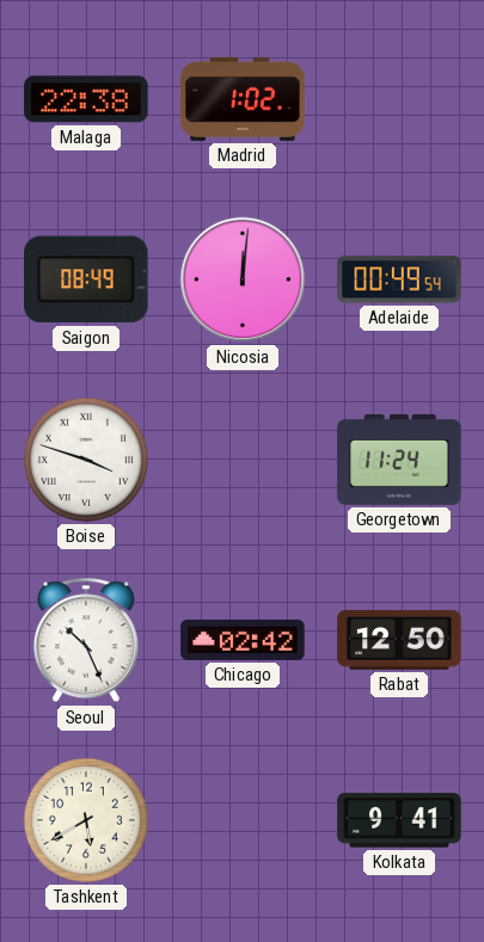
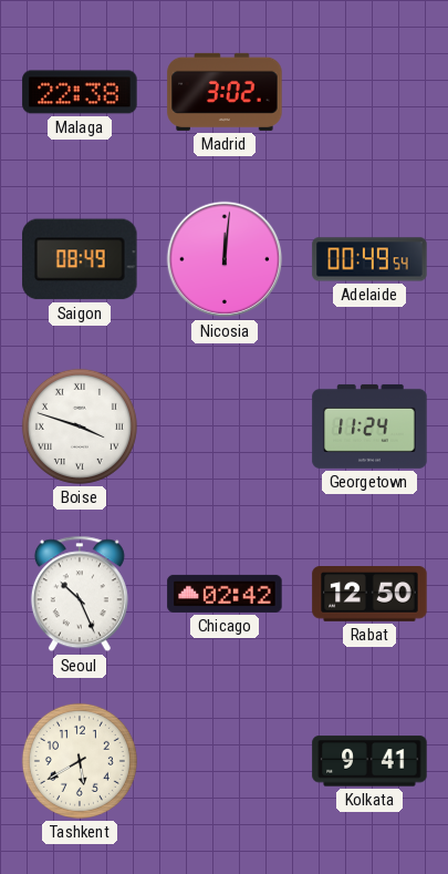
Madrid: 1:02 -> 3:02 (225, 92)
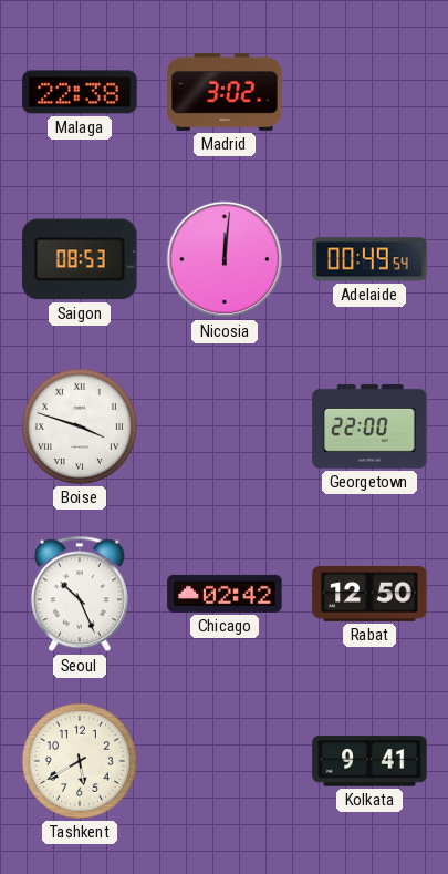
Saigon: 08:49 -> 08:53 (80, 259)
Georgetown: 11:24 -> 22:00 (369, 426)
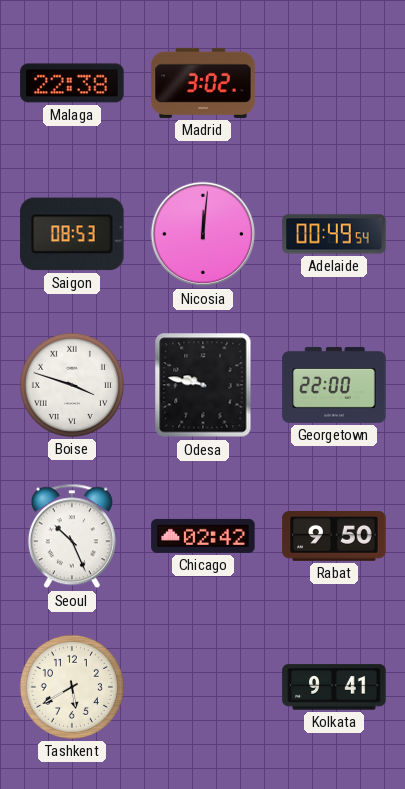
Odesa: none -> 9:47 (203, 385)
Rabat: 12:50 -> 9:50 (334, 537)
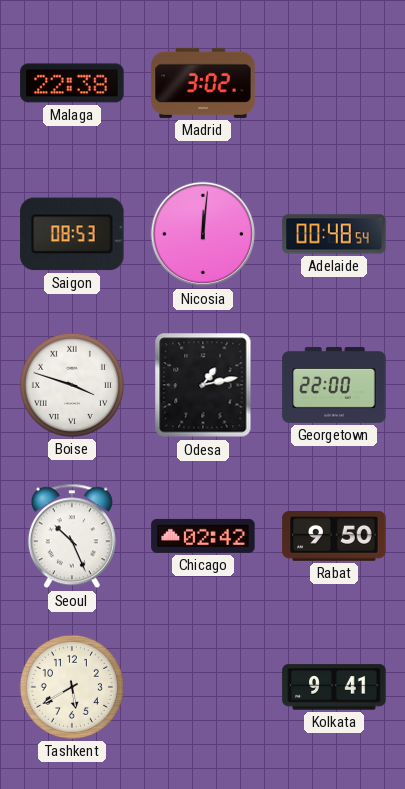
Adelaide: 00:49 -> 00:48 (334, 234)
Odesa: 9:47 -> 1:13 (203, 385)
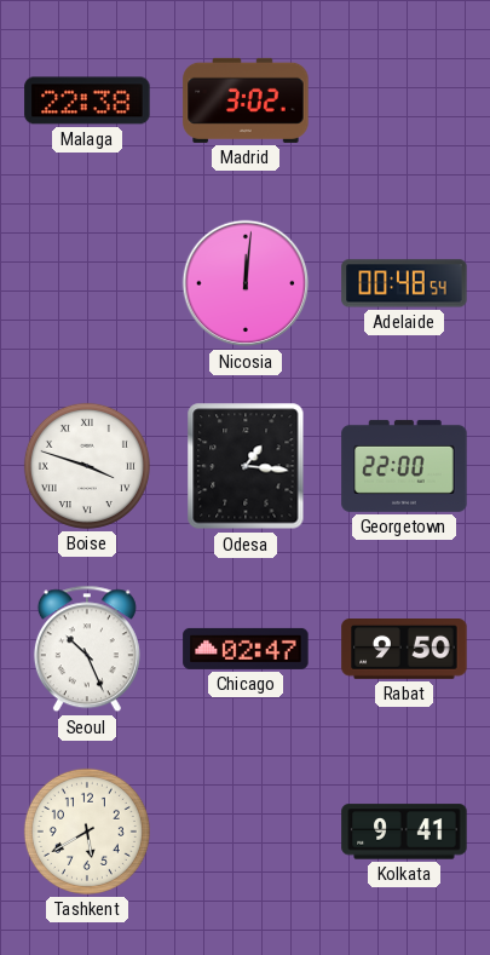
Saigon: 08:53 -> none (72, 234)
Odesa: 1:13 -> 1:16 (246, 466)
Chicago: 02:42 -> 02:47 (246, 649)
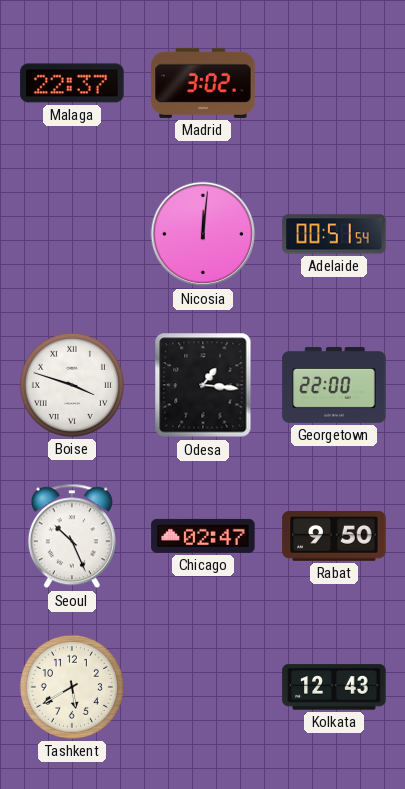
Malaga: 22:38 -> 22:37 (72, 83)
Adelaide: 00:48 -> 00:51 (334, 234)
Kolkata: 9:41 -> 12:43 (334, 687)
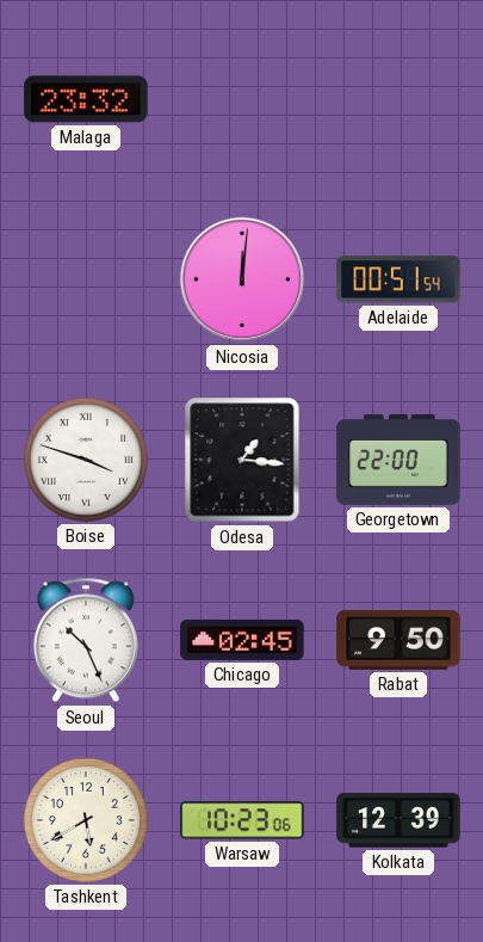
Malaga: 22:37 -> 23:32 (86, 99)
Madrid: 3:02 -> none (203, 83)
Chicago: 02:47 -> 02:45 (242, 640)
Warsaw: none -> 10:23 (242, 820)
Kolkata: 12:43 -> 12:39 (398, 820)
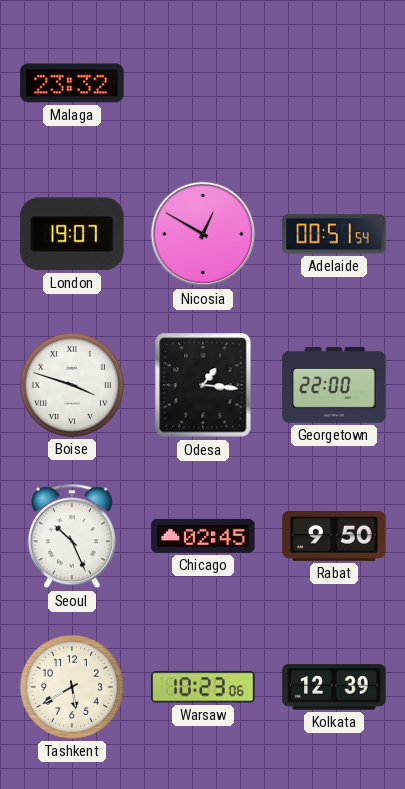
London: none -> 19:07 (72, 234)
Nicosia: 12:01 -> 12:50 (203, 234)
